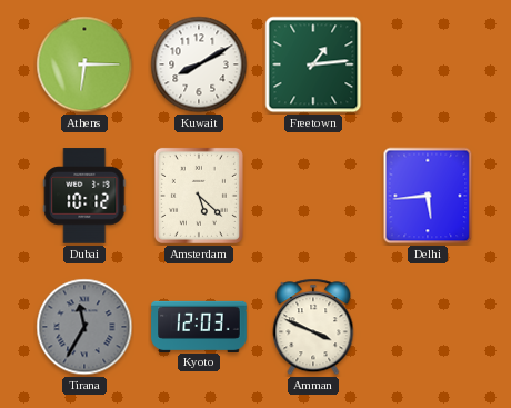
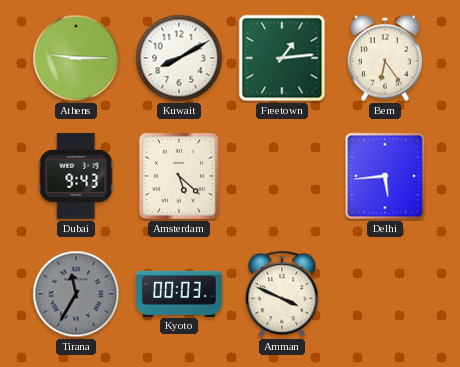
Athens: 6:15 -> 9:15 (76, 58)
Bern: none -> 6:24 (385, 58)
Dubai: 10:12 -> 9:43 (76, 176)
Kyoto: 12:03 -> 00:03 (179, 293)
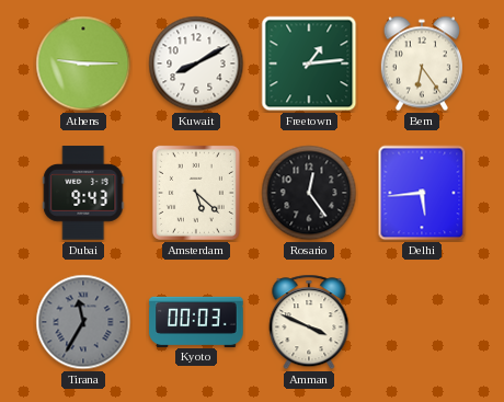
Rosario: none -> 12:24 (309, 193)
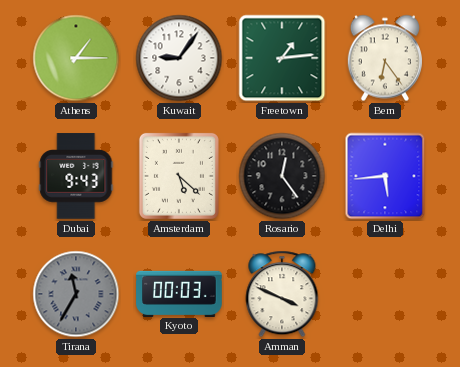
Athens: 9:15 -> 1:15 (76, 58)
Kuwait: 8:10 -> 9:06 (179, 58)
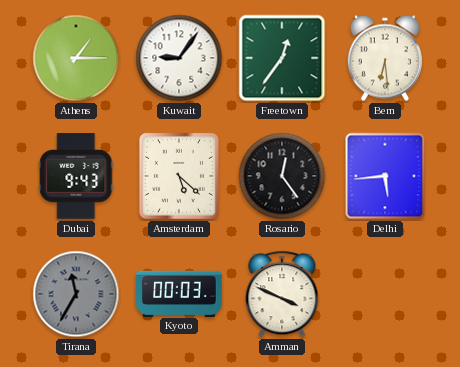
Freetown: 1:14 -> 12:36 (282, 58)
Bern: 6:24 -> 6:29 (385, 58)
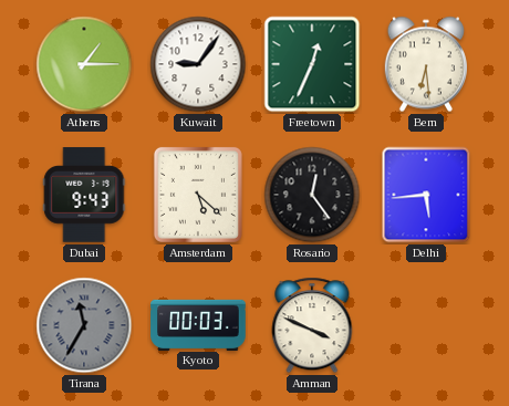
Freetown: 12:36 -> 12:34 (312, 64)
